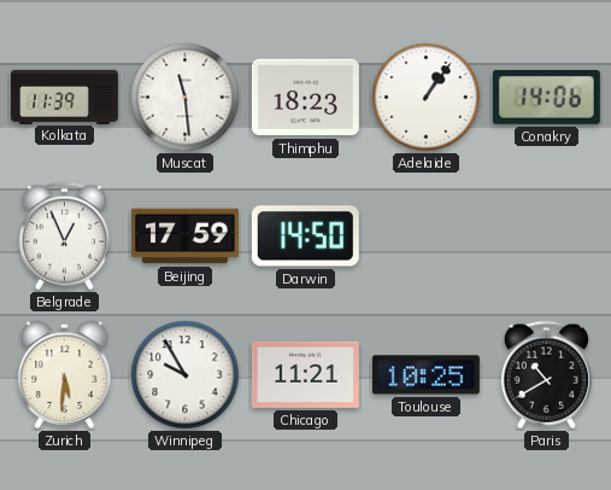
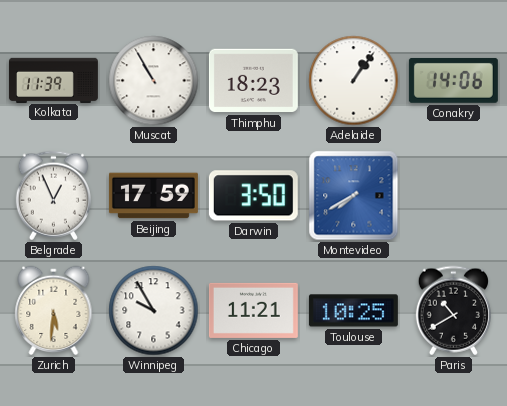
Muscat: 11:29 -> 10:55 (154, 81)
Darwin: 14:50 -> 3:50 (253, 196)
Montevideo: none -> 7:40 (354, 196)
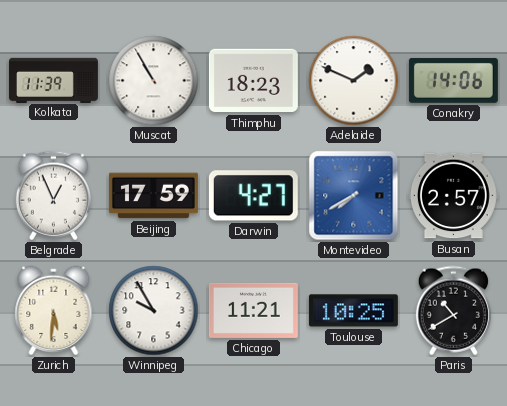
Adelaide: 1:06 -> 1:49 (354, 81)
Darwin: 3:50 -> 4:27 (253, 196)
Busan: none -> 2:57 (453, 196)
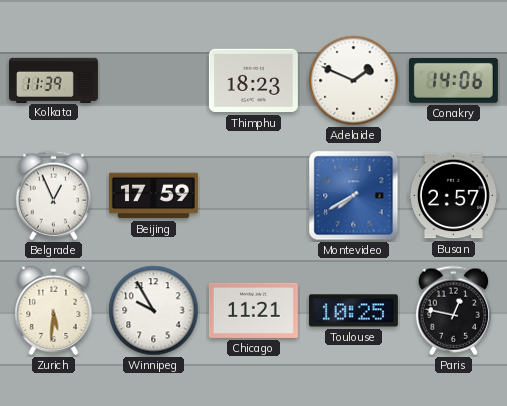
Muscat: 10:55 -> none (154, 81)
Darwin: 4:27 -> none (253, 196)
Paris: 10:40 -> 12:47 (453, 311)
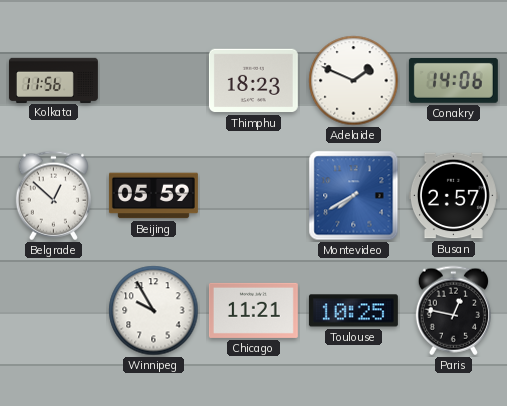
Kolkata: 11:39 -> 11:56 (53, 80)
Belgrade: 12:56 -> 12:52 (53, 196)
Beijing: 17:59 -> 05:59 (153, 196)
Zurich: 5:31 -> none (54, 311)
